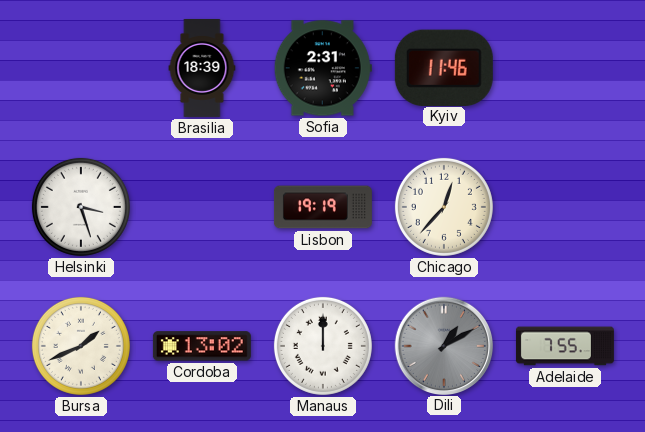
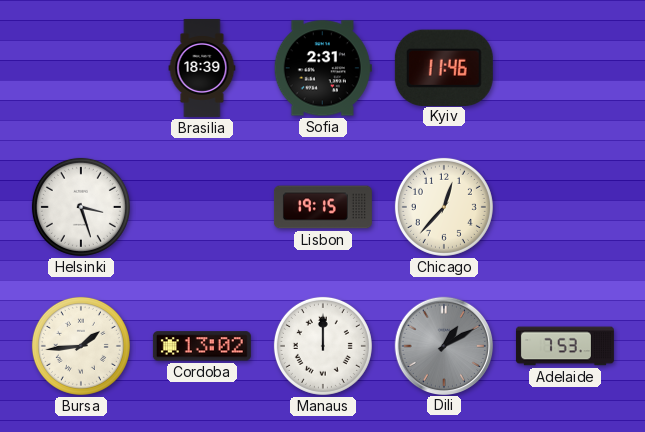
Lisbon: 19:19 -> 19:15 (323, 207)
Bursa: 1:41 -> 1:44 (81, 346)
Adelaide: 7:55 -> 7:53 (565, 346)
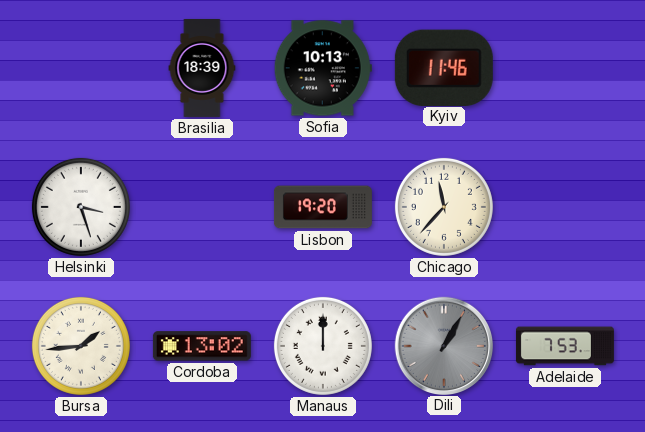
Sofia: 2:31 -> 10:13 (323, 68)
Lisbon: 19:15 -> 19:20 (323, 207)
Chicago: 12:37 -> 11:37 (444, 207)
Dili: 1:10 -> 1:05 (443, 345)
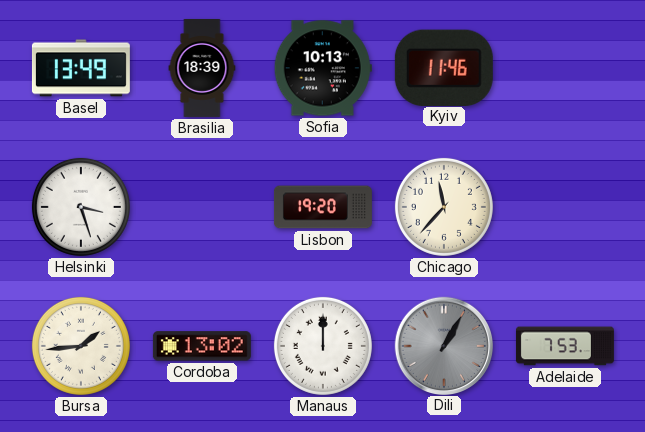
Basel: none -> 13:49 (81, 68)
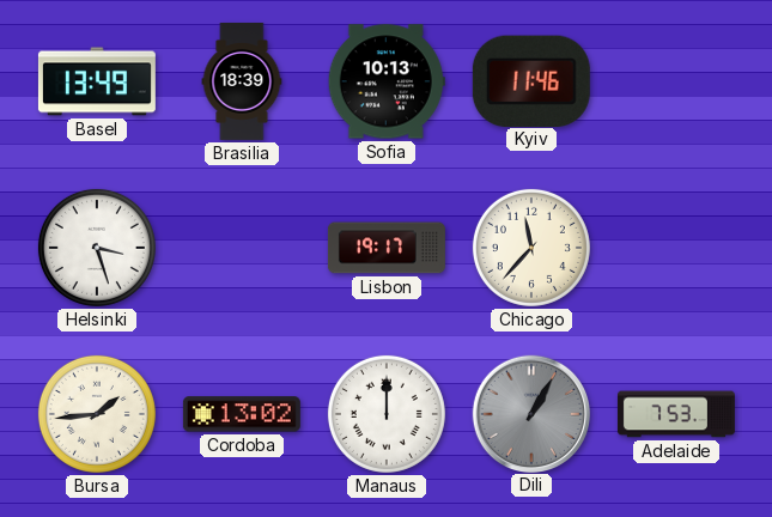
Lisbon: 19:20 -> 19:17 (387, 248)
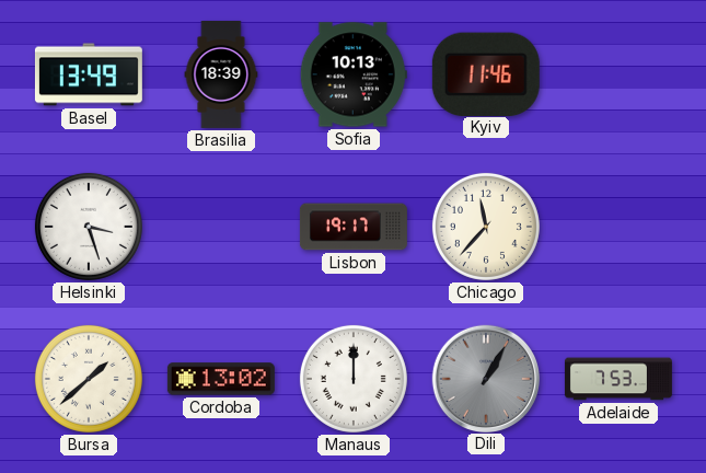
Bursa: 1:44 -> 1:38 (89, 379)
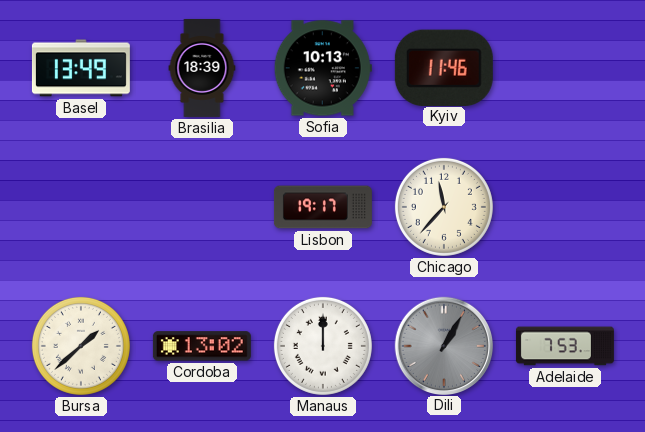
Helsinki: 3:27 -> none (89, 227)
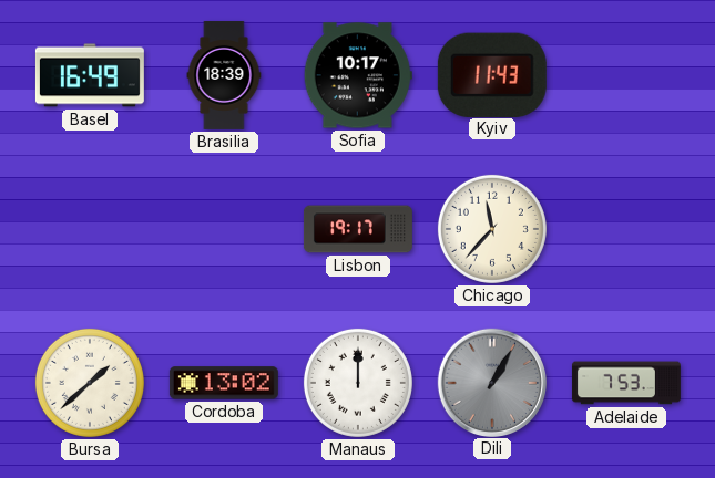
Basel: 13:49 -> 16:49 (90, 75)
Sofia: 10:13 -> 10:17 (358, 75)
Kyiv: 11:46 -> 11:43 (492, 74)
